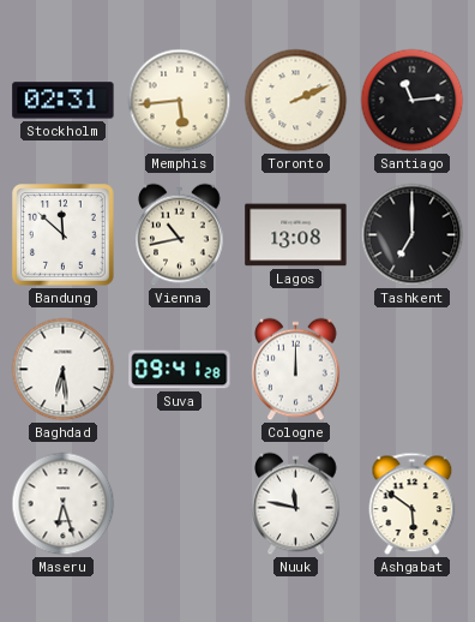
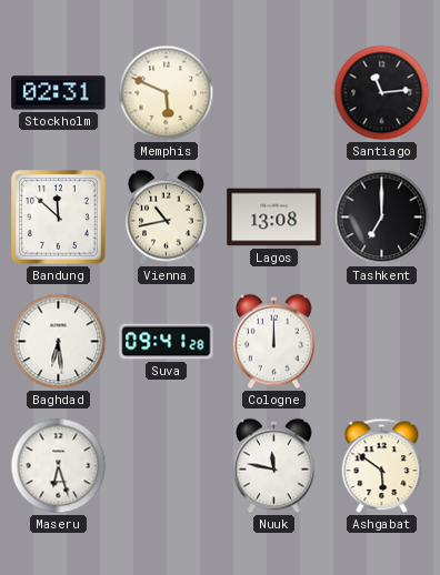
Memphis: 5:44 -> 5:49 (167, 93)
Toronto: 2:11 -> none (296, 101)
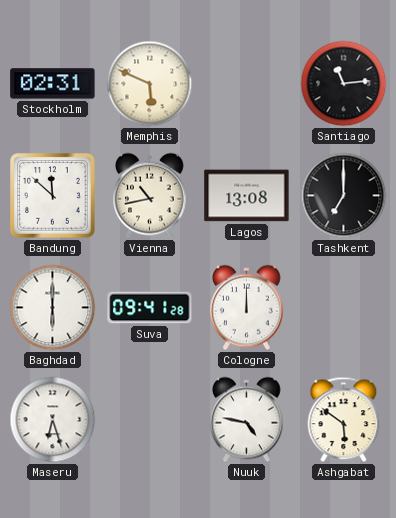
Baghdad: 6:29 -> 6:00 (53, 308)
Nuuk: 11:47 -> 4:47 (247, 420)
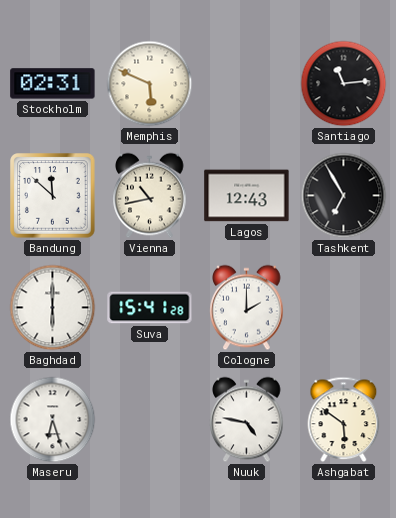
Lagos: 13:08 -> 12:43 (247, 196)
Tashkent: 7:00 -> 6:55 (344, 196)
Suva: 09:41 -> 15:41 (150, 308)
Cologne: 12:00 -> 2:00 (247, 308)
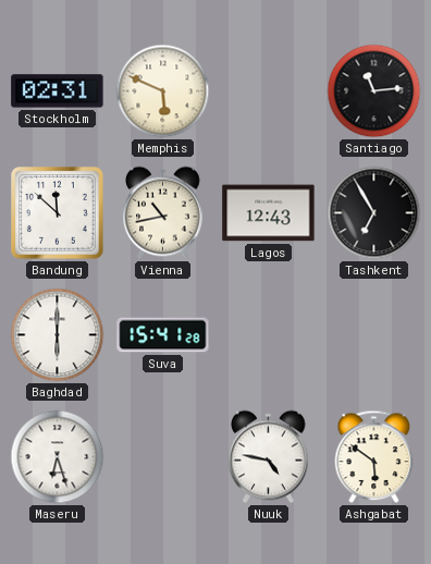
Cologne: 2:00 -> none (247, 308)
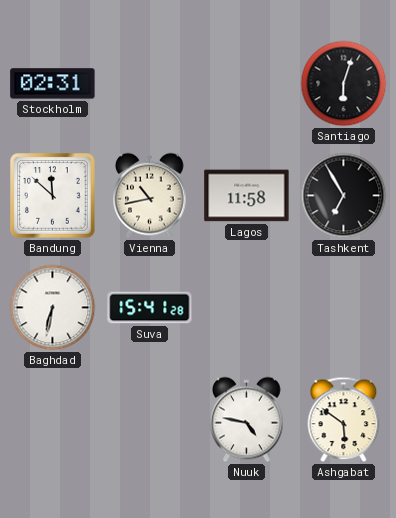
Memphis: 5:49 -> none (163, 91)
Santiago: 11:14 -> 6:03 (344, 84)
Lagos: 12:43 -> 11:58 (247, 196)
Baghdad: 6:00 -> 6:32 (53, 308)
Maseru: 6:27 -> none (58, 457)
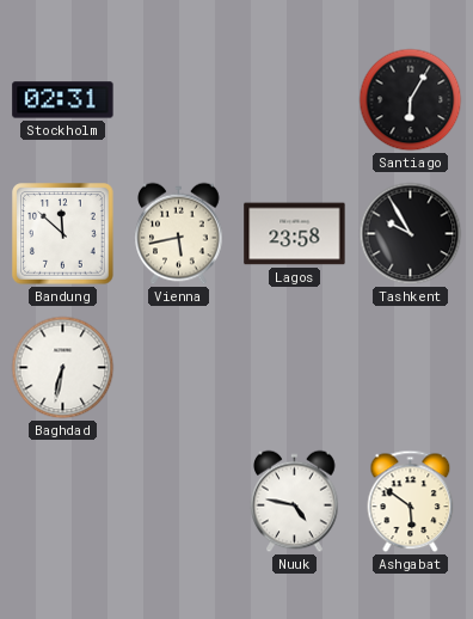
Santiago: 6:03 -> 6:05 (411, 100)
Vienna: 10:43 -> 5:43 (179, 234)
Lagos: 11:58 -> 23:58 (295, 234)
Tashkent: 6:55 -> 9:55 (411, 234)
Suva: 15:41 -> none (150, 308)
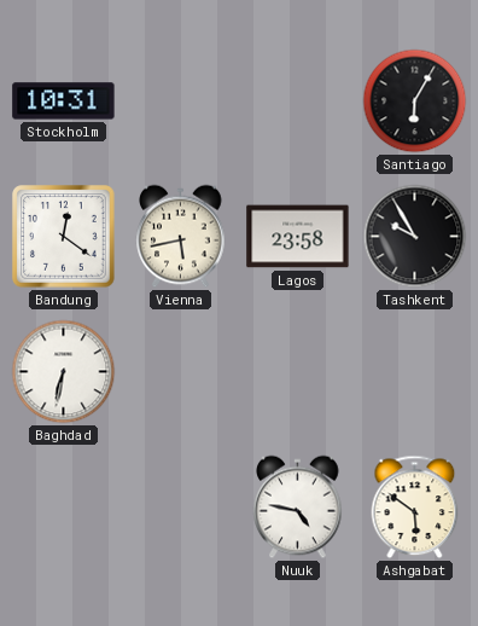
Stockholm: 02:31 -> 10:31 (64, 102)
Bandung: 11:52 -> 12:21 (64, 237)
